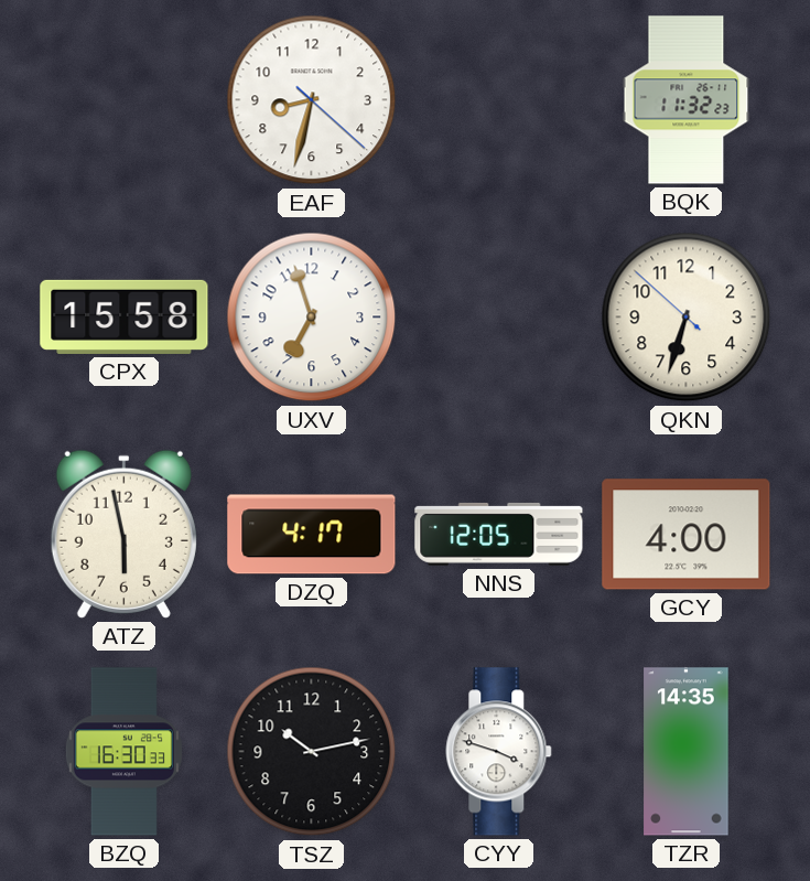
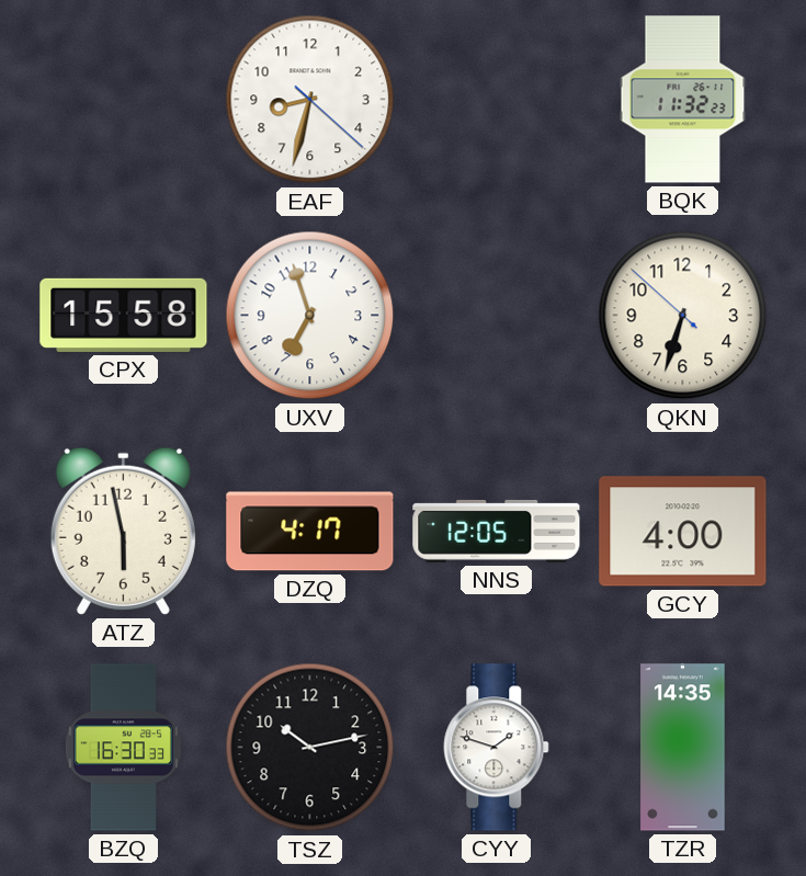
CYY: 3:48 -> 1:48 (497, 748)
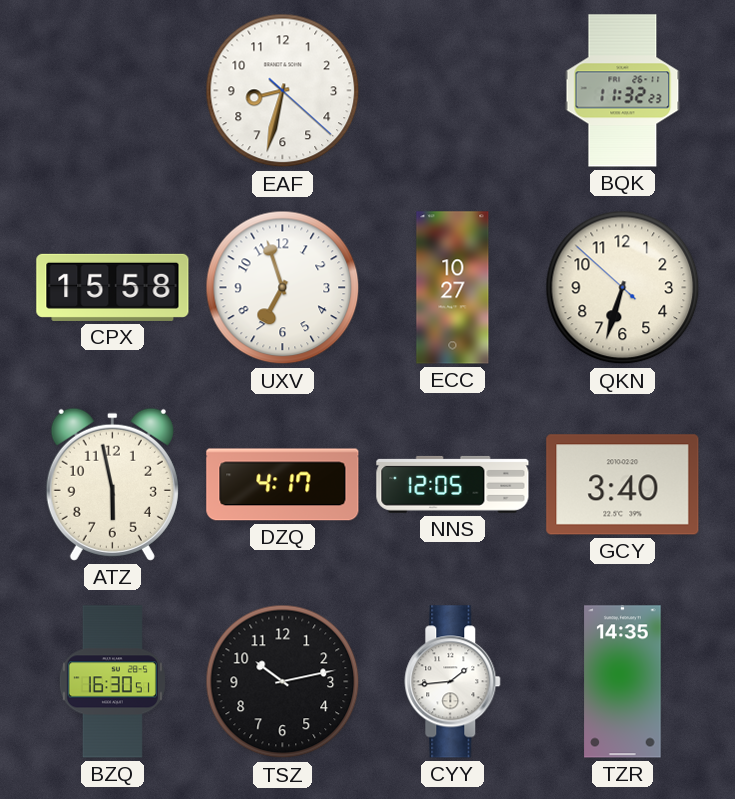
ECC: none -> 10:27 (453, 288)
GCY: 4:00 -> 3:40 (623, 485)
BZQ: 16:30:33 -> 16:30:51 (112, 682)
CYY: 1:48 -> 1:44 (453, 682)
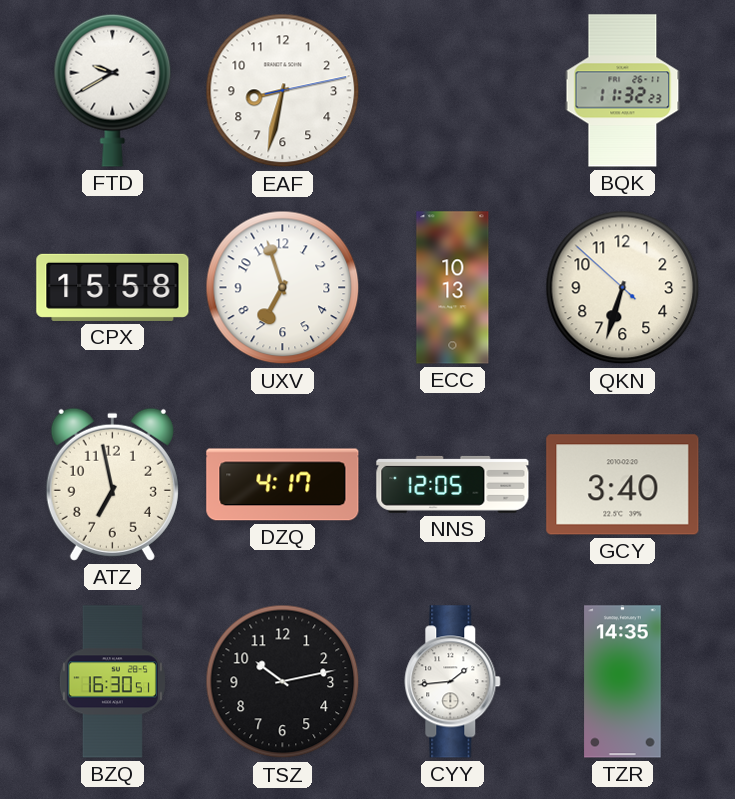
FTD: none -> 9:40 (113, 90)
EAF: 8:32:22 -> 8:32:13 (283, 91)
ECC: 10:27 -> 10:13 (453, 288)
ATZ: 5:58 -> 6:58 (112, 484)
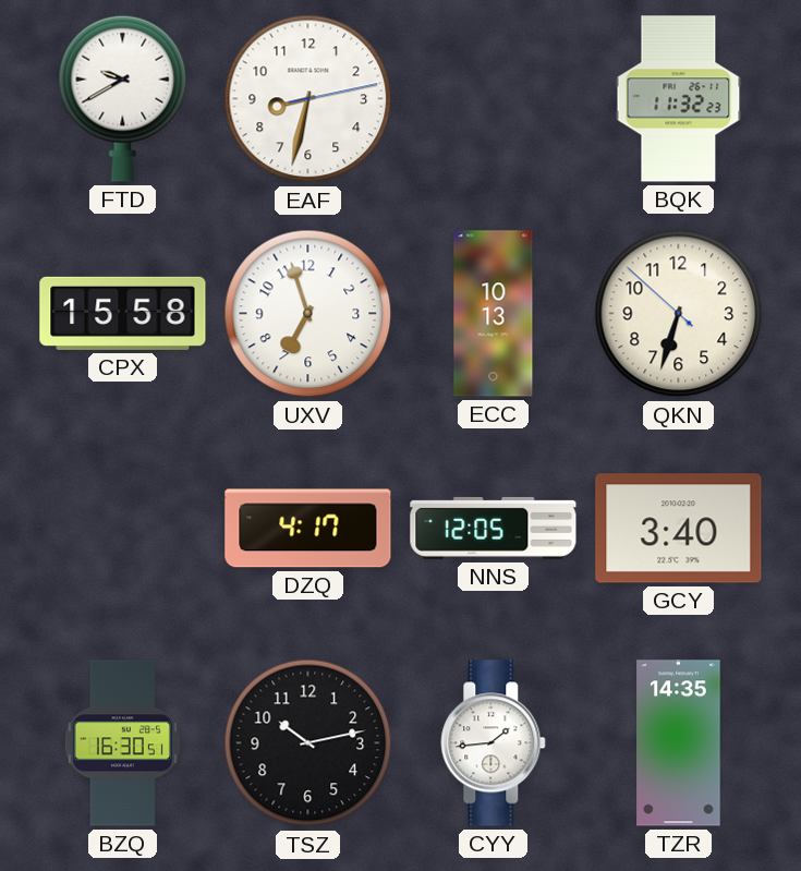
ATZ: 6:58 -> none (112, 484)
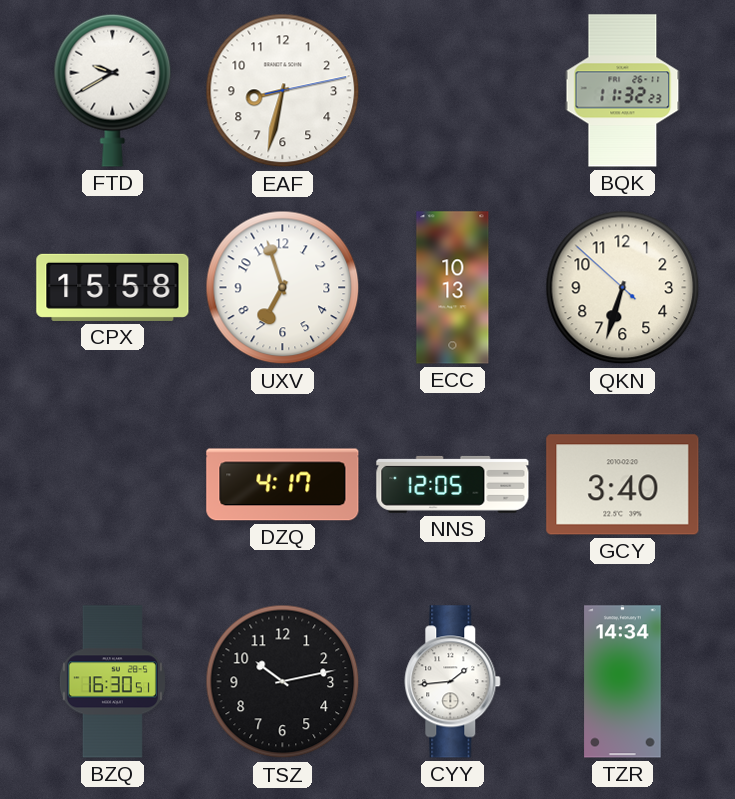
TZR: 14:35 -> 14:34 (623, 682)
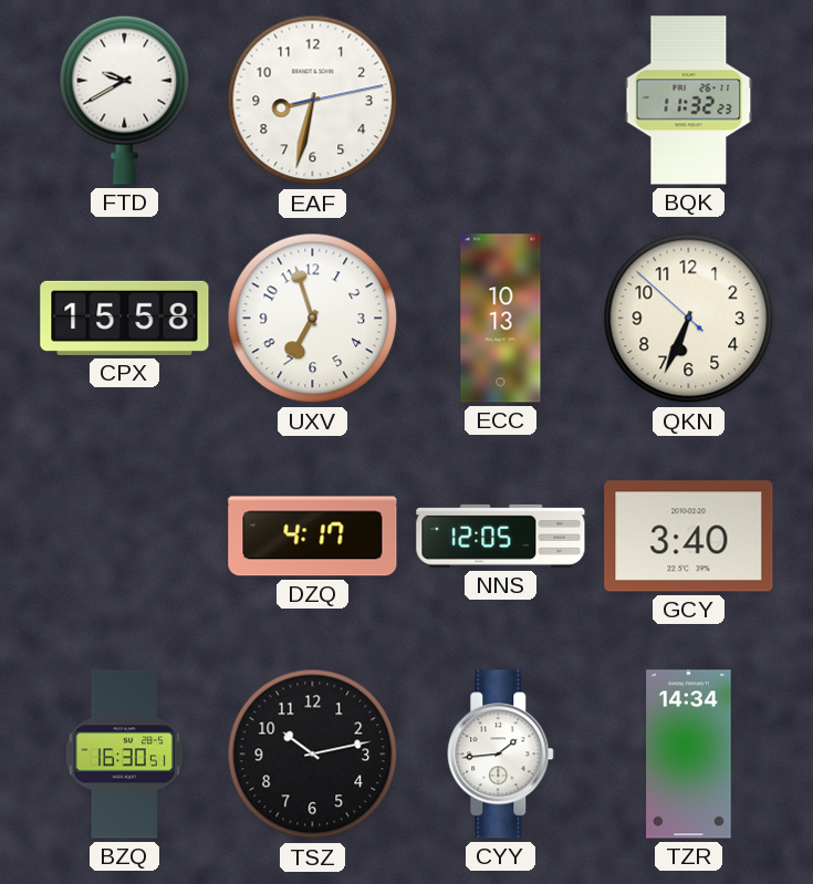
QKN: 6:32 -> 6:33 (689, 319)
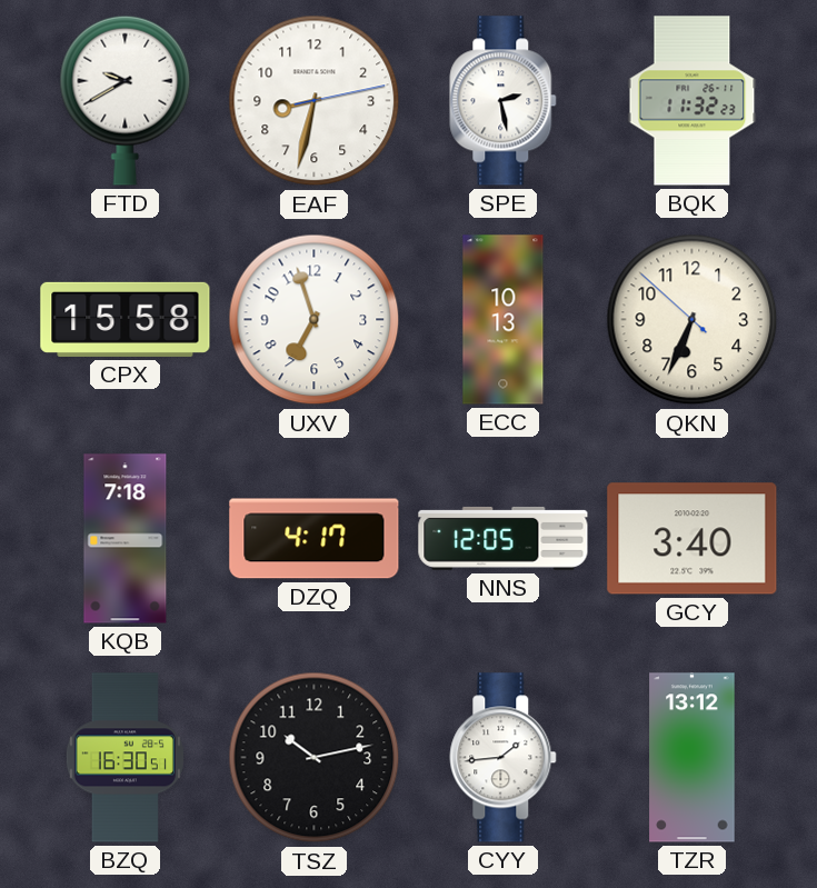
SPE: none -> 2:28 (504, 101)
KQB: none -> 7:18 (126, 539)
TZR: 14:34 -> 13:12 (693, 758)
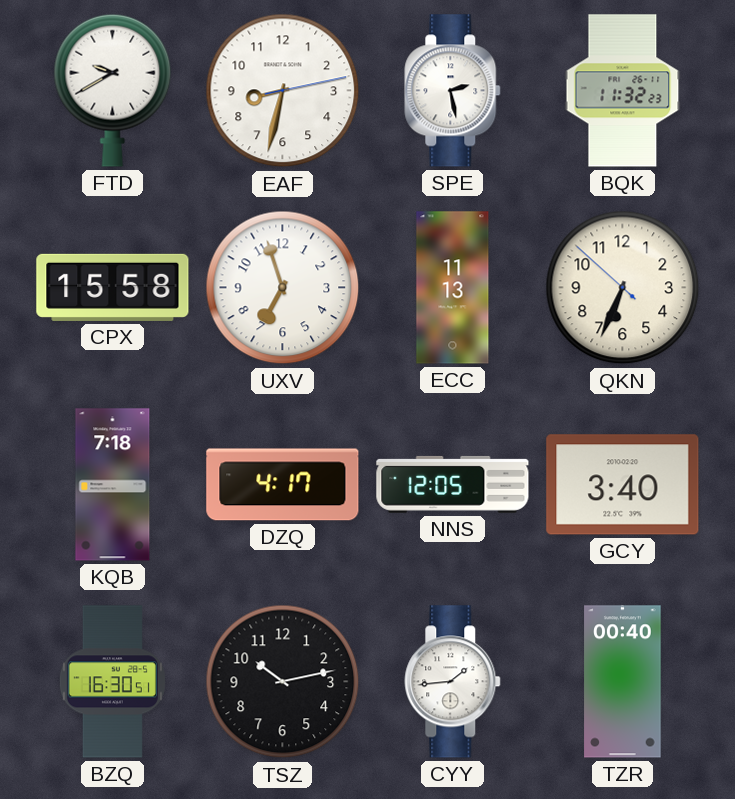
ECC: 10:13 -> 11:13 (453, 288)
TZR: 13:12 -> 00:40 (623, 682)
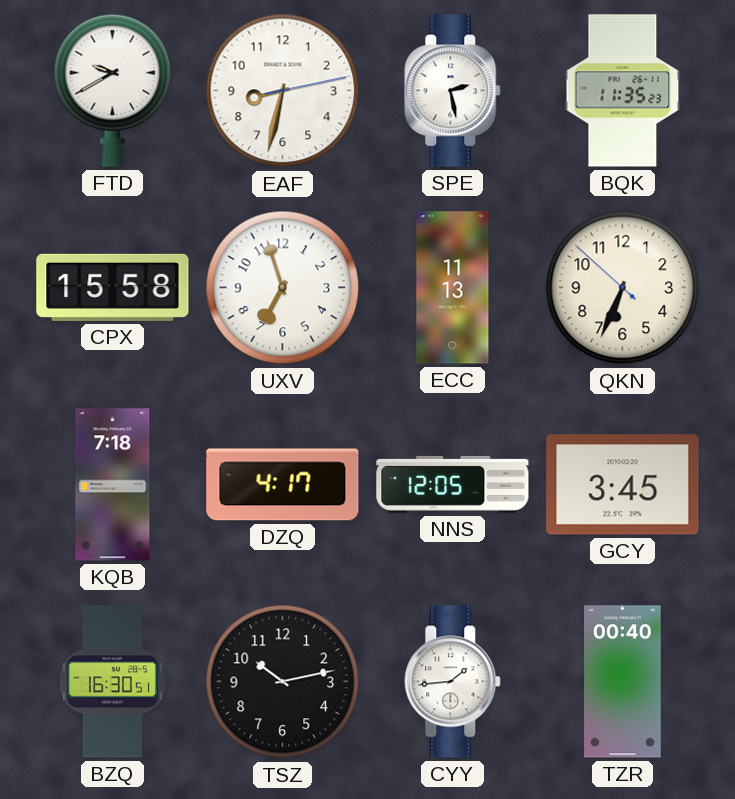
BQK: 11:32 -> 11:35 (623, 91)
GCY: 3:40 -> 3:45 (623, 485)
